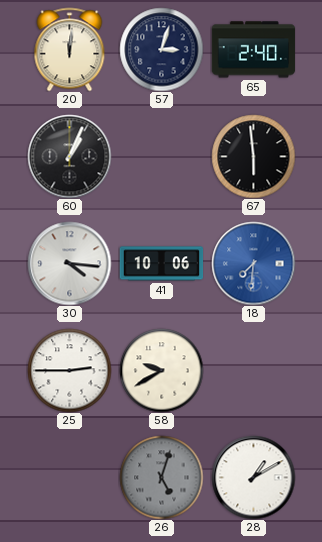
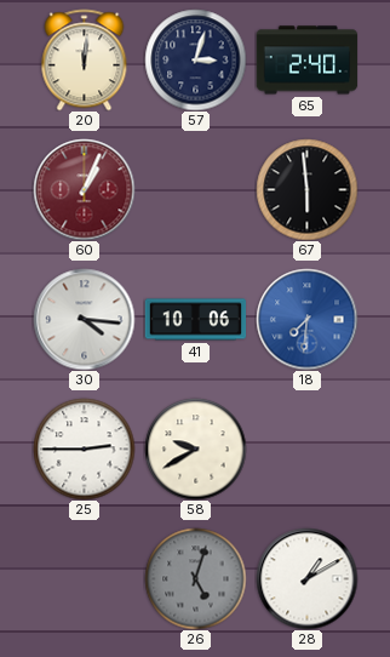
60 dial: black -> burgundy (84, 189)
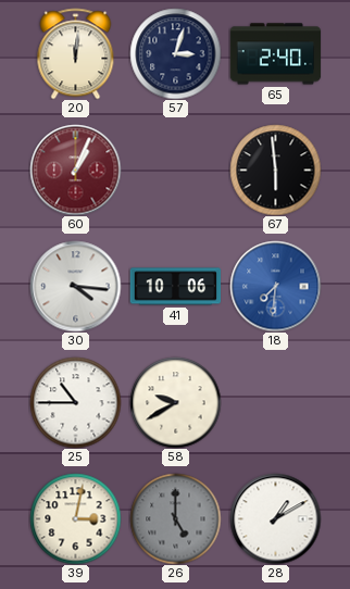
25: 2:45 -> 10:45 (75, 402)
39: none -> 3:02 (75, 518)
26: 5:03 -> 5:00 (175, 518)
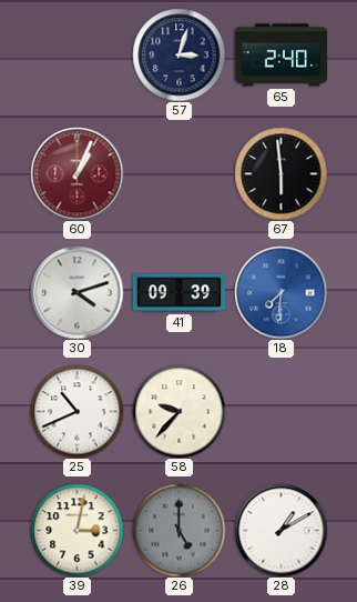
20: 12:01 -> none (76, 53)
30: 4:16 -> 4:12 (76, 292)
41: 10:06 -> 09:39 (178, 293)
25: 10:45 -> 10:41 (76, 411)
58: 9:40 -> 9:37 (178, 411)
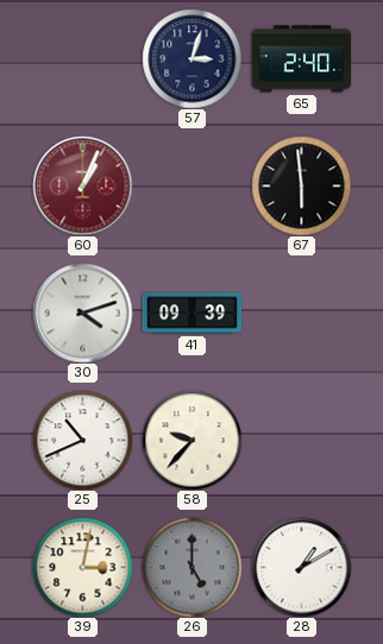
18: 7:31 -> none (280, 292)
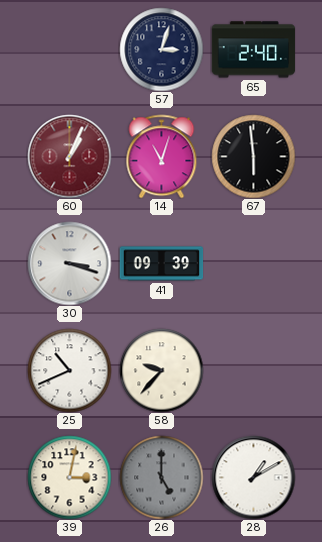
14: none -> 11:03 (162, 156)
30: 4:12 -> 3:18 (69, 263)
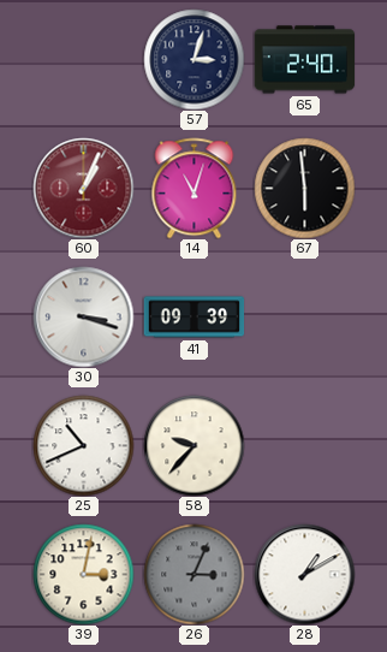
26: 5:00 -> 3:04 (194, 574)
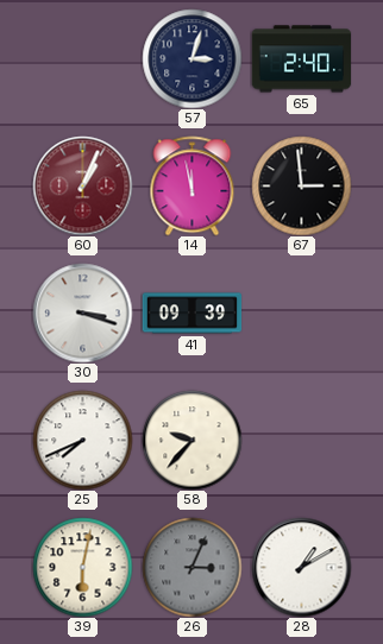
14: 11:03 -> 11:58 (193, 185)
67: 5:59 -> 2:59 (301, 185)
25: 10:41 -> 7:41 (82, 440)
39: 3:02 -> 6:02 (82, 567)
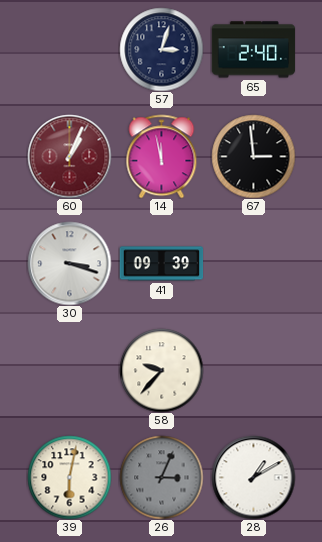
25: 7:41 -> none (82, 440)
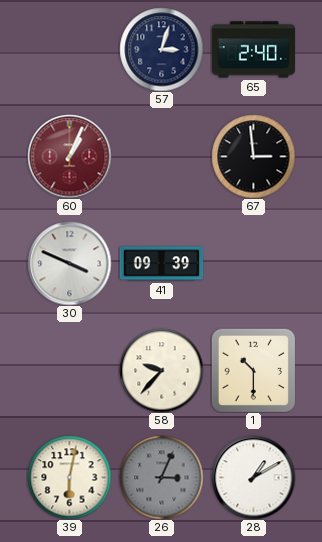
14: 11:58 -> none (162, 156)
30: 3:18 -> 3:49 (69, 263)
1: none -> 10:30 (253, 370)
